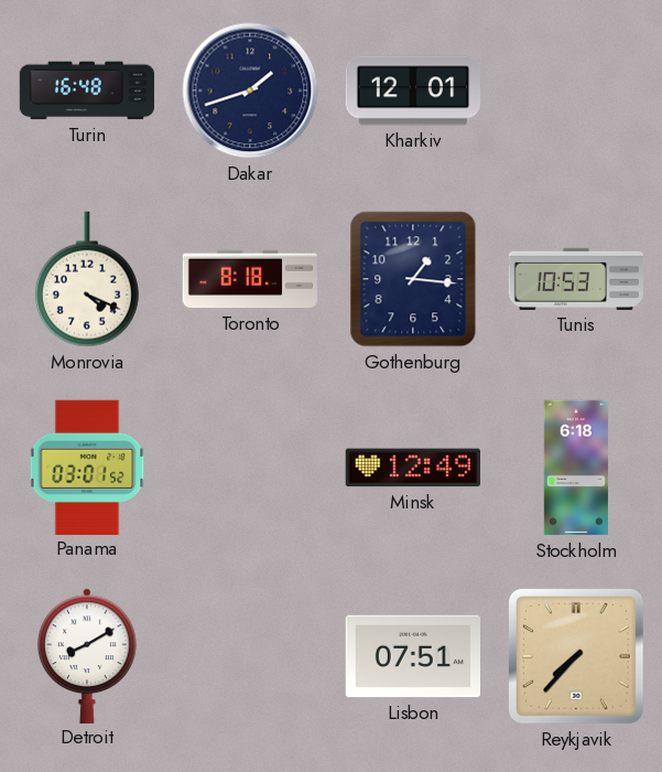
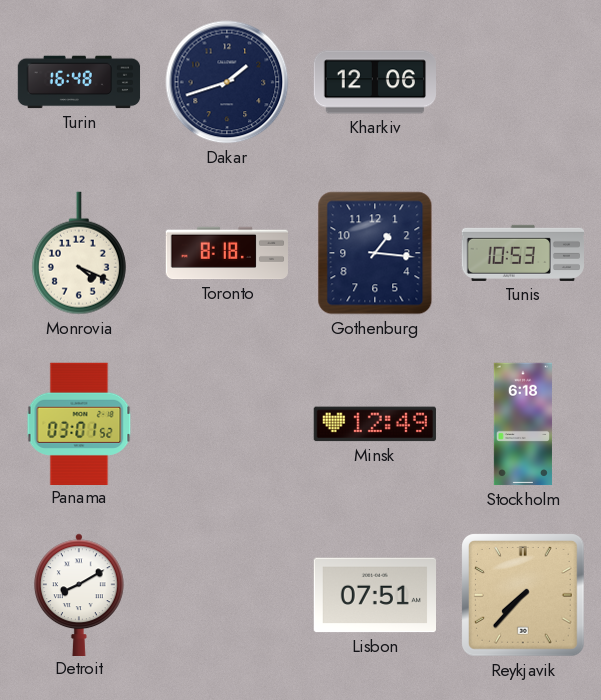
Kharkiv: 12:01 -> 12:06 (375, 82)
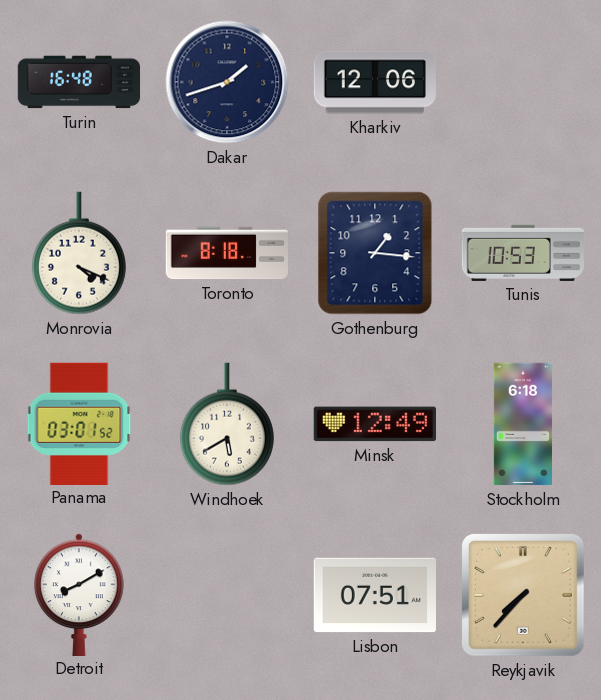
Windhoek: none -> 5:40 (227, 424)
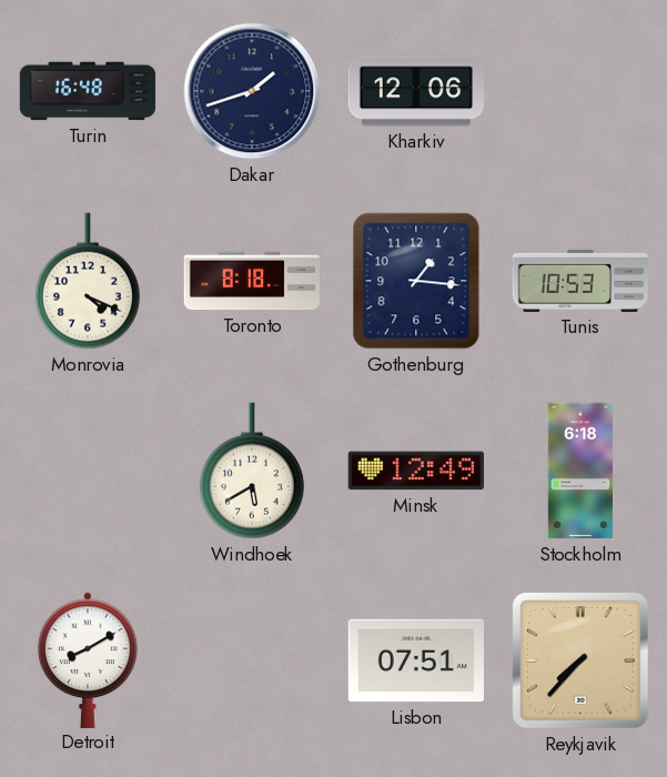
Panama: 03:01 -> none (79, 423)
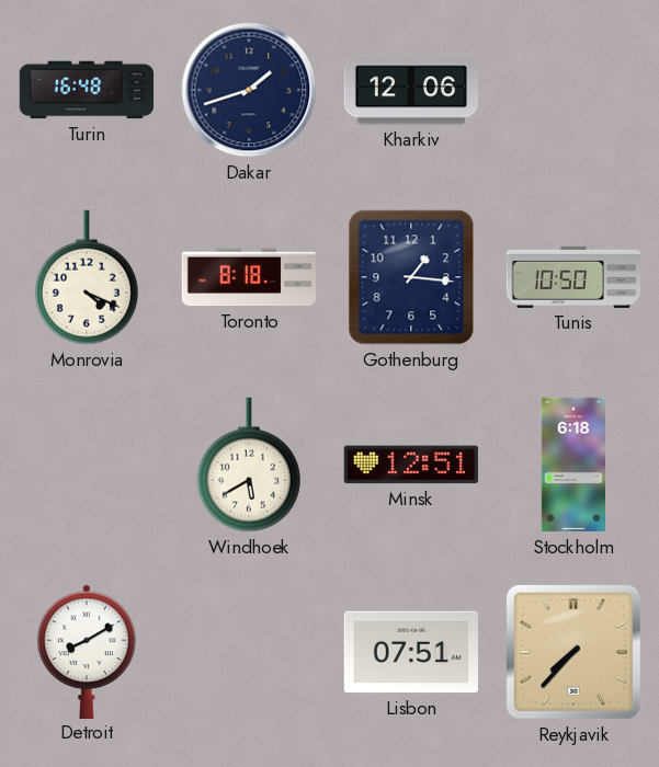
Tunis: 10:53 -> 10:50 (572, 277)
Minsk: 12:49 -> 12:51 (411, 465)
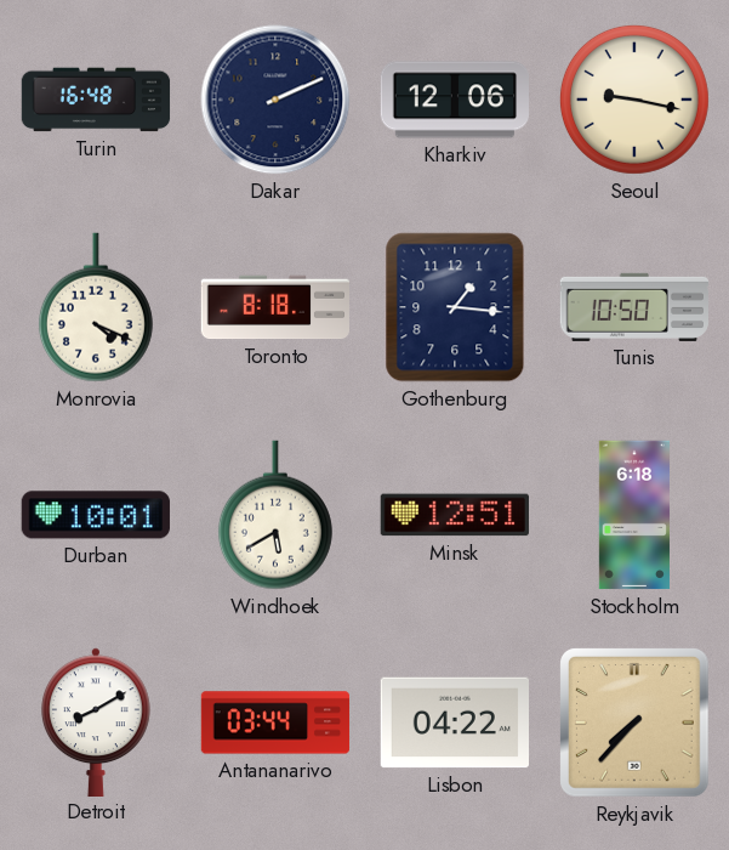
Dakar: 1:42 -> 2:11 (275, 100)
Seoul: none -> 9:17 (634, 100)
Durban: none -> 10:01 (96, 515)
Antananarivo: none -> 03:44 (275, 722)
Lisbon: 07:51 -> 04:22 (454, 722)
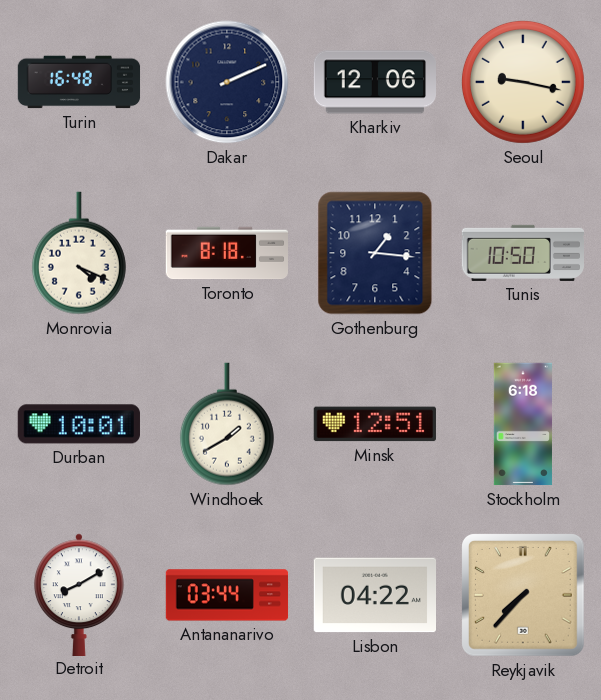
Windhoek: 5:40 -> 1:40 (227, 424)
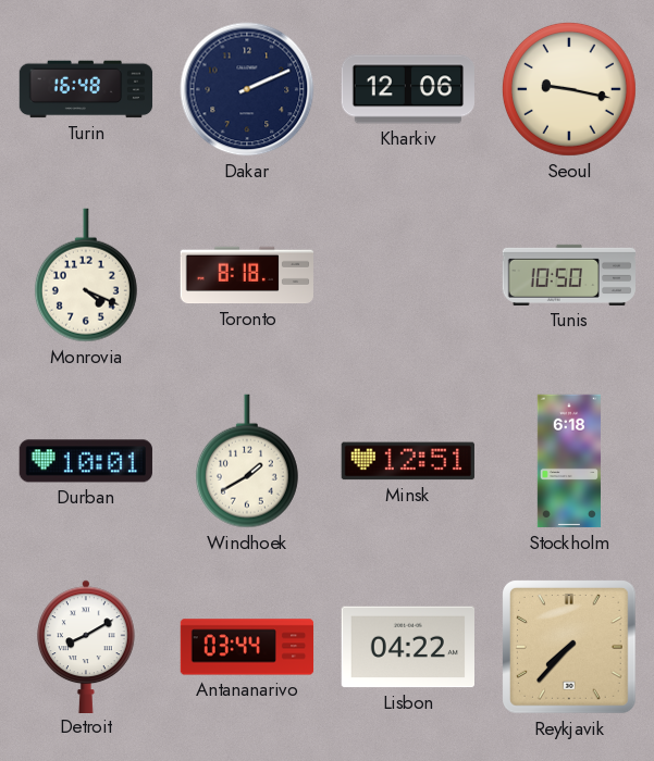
Gothenburg: 1:16 -> none (375, 253)
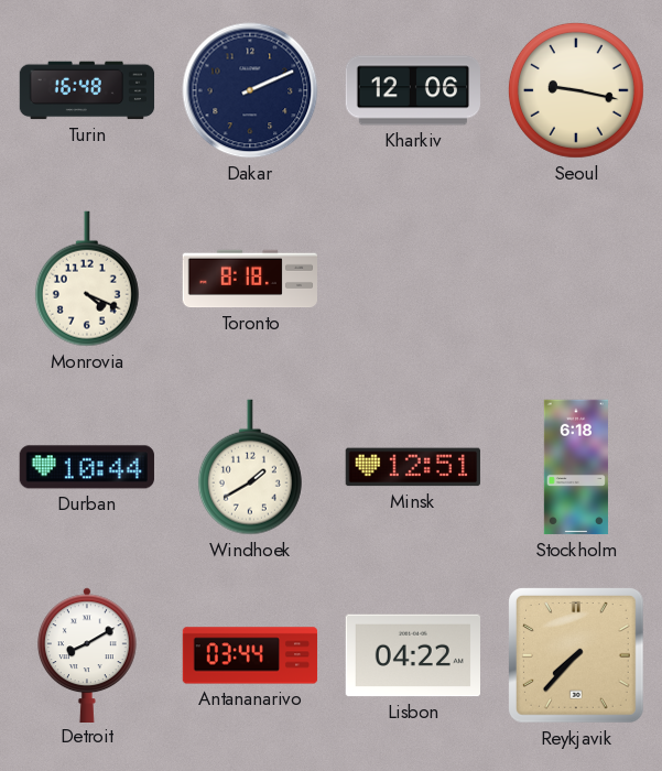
Tunis: 10:50 -> none (568, 275)
Durban: 10:01 -> 10:44 (87, 467)
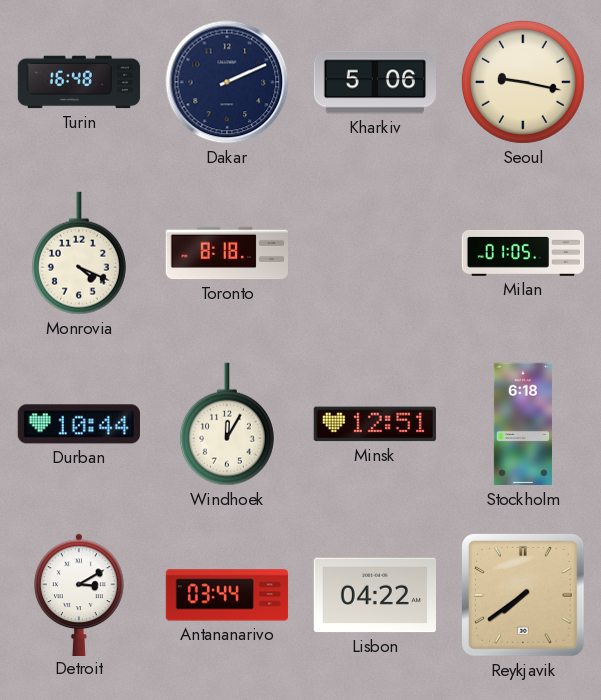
Kharkiv: 12:06 -> 5:06 (375, 82)
Milan: none -> 01:05 (523, 253)
Windhoek: 1:40 -> 12:05 (227, 424)
Detroit: 8:10 -> 3:10 (80, 594)
Reykjavik: 7:37 -> 7:39 (524, 596)
